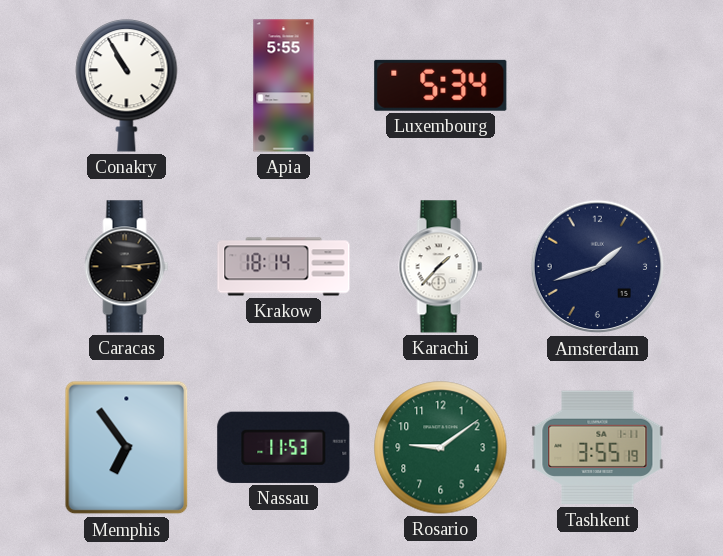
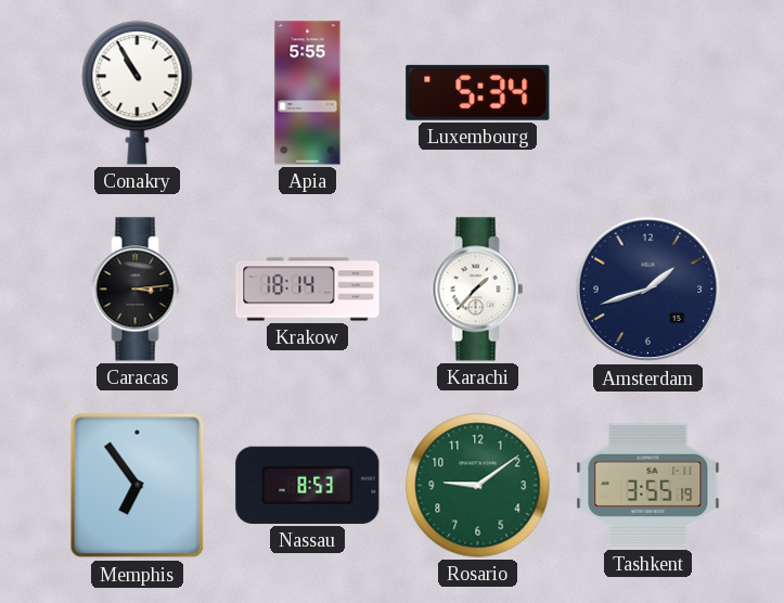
Nassau: 11:53 -> 8:53 (308, 485)
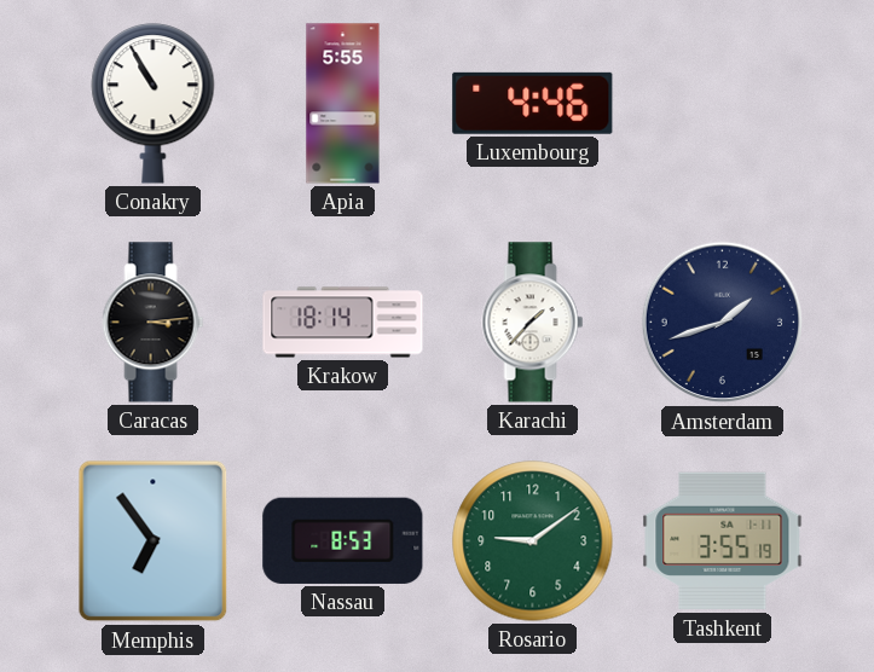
Luxembourg: 5:34 -> 4:46 (533, 103)
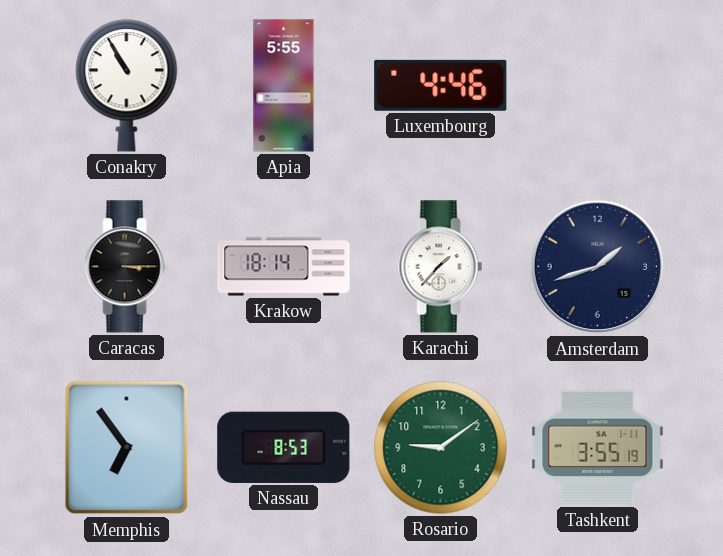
Caracas: 3:14 -> 3:15 (127, 267)
